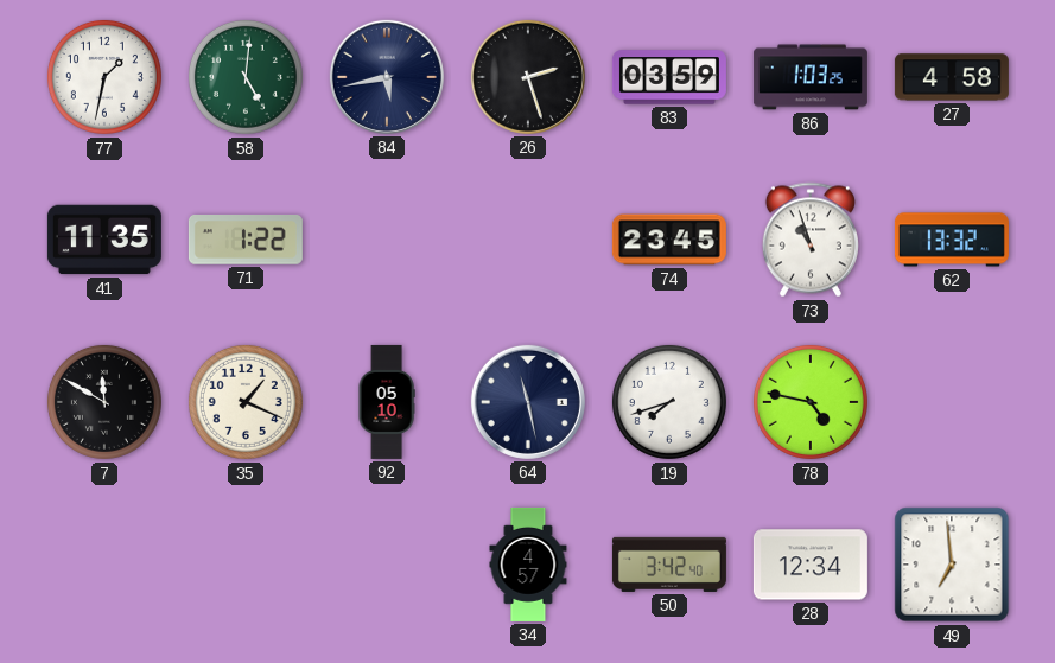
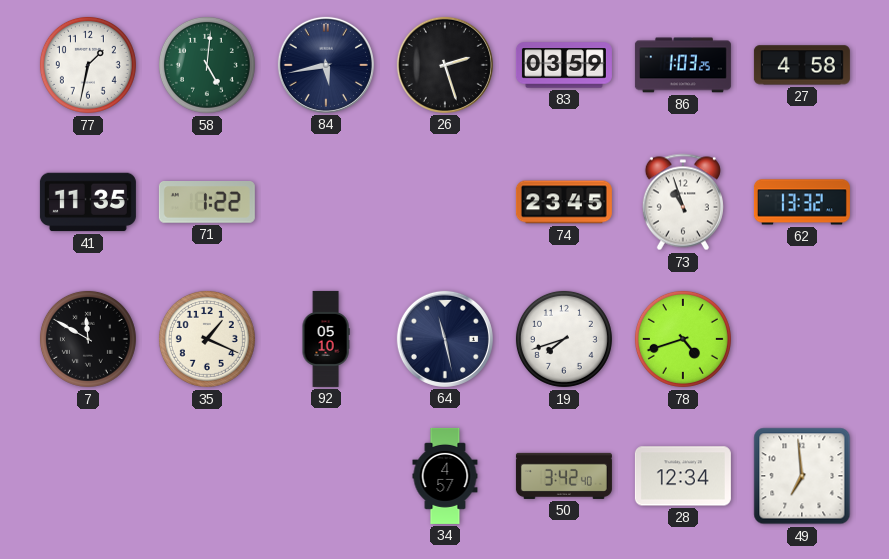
78: 4:47 -> 4:42 (683, 339)
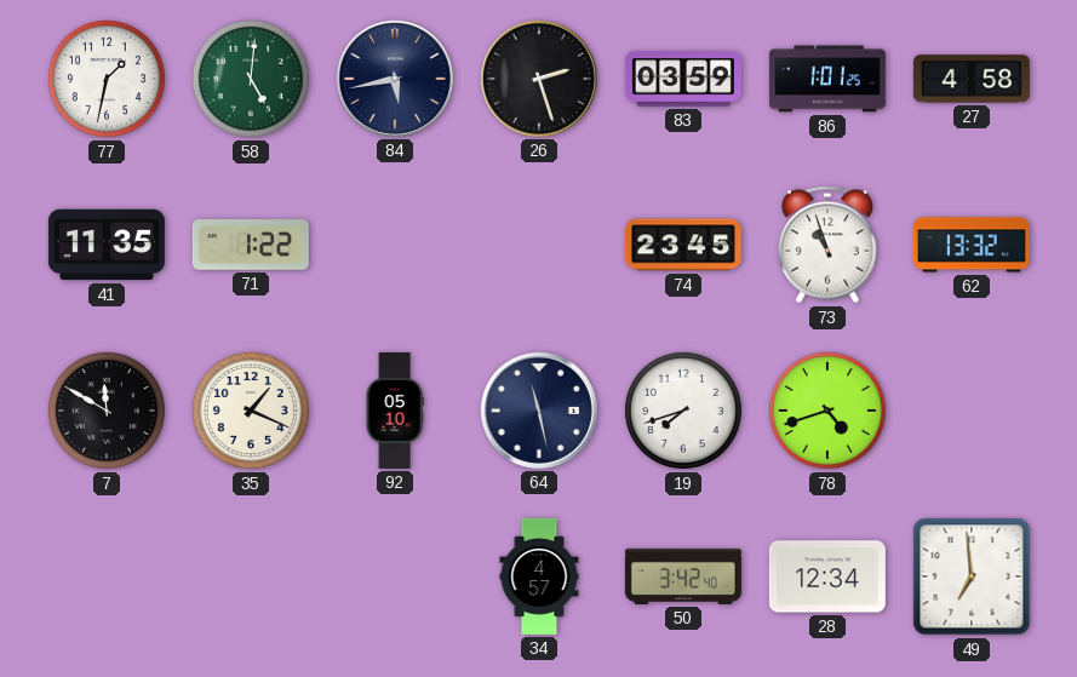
86: 1:03 -> 1:01 (827, 79)
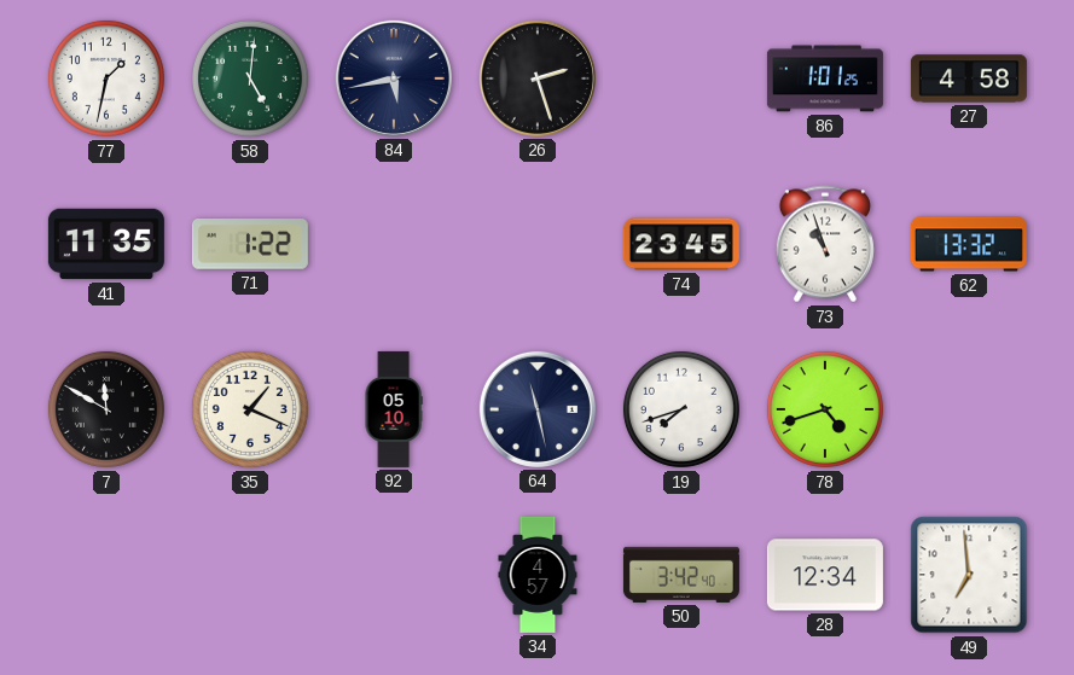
83: 03:59 -> none (683, 79)
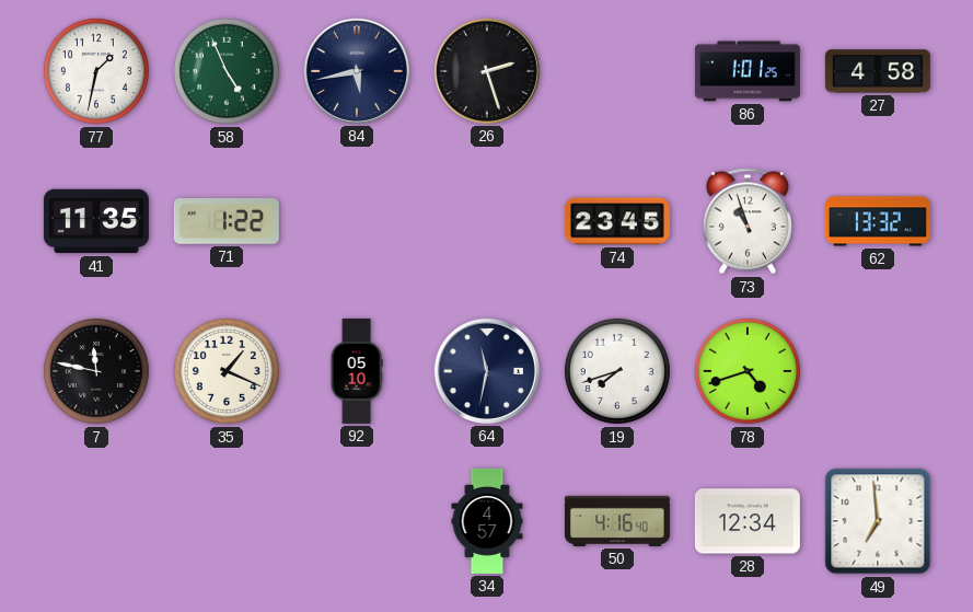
58: 5:01 -> 4:56 (227, 71)
7: 11:50 -> 11:47 (96, 371)
64: 11:28 -> 11:32 (487, 371)
50: 3:42 -> 4:16 (617, 521)
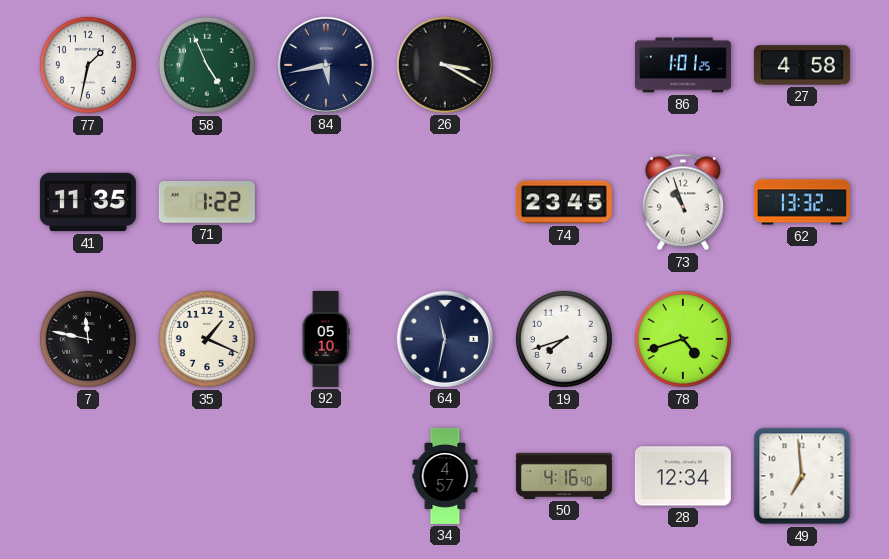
26: 2:27 -> 3:20 (445, 65)
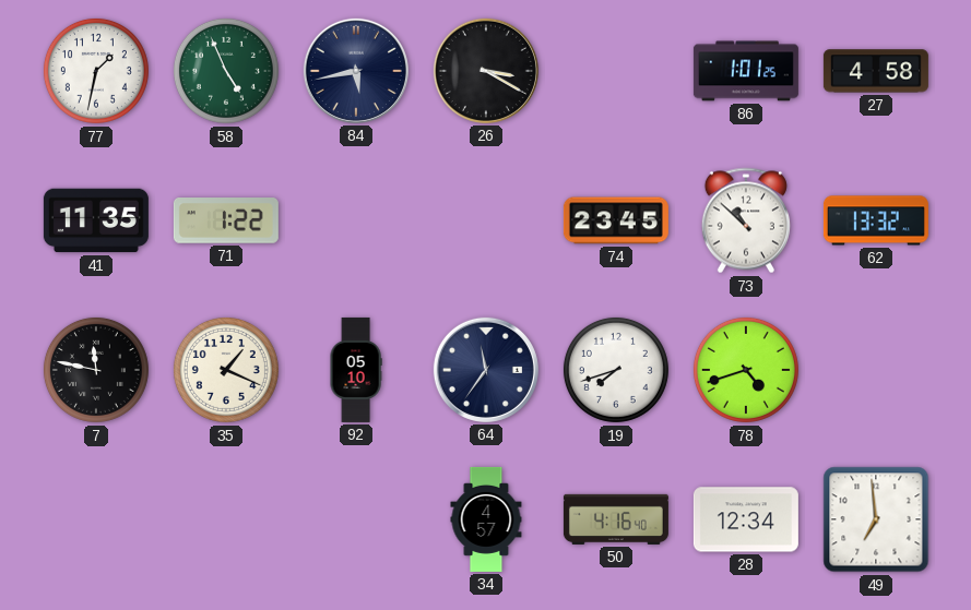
73: 10:57 -> 10:52 (746, 220)
64: 11:32 -> 11:36 (486, 370)
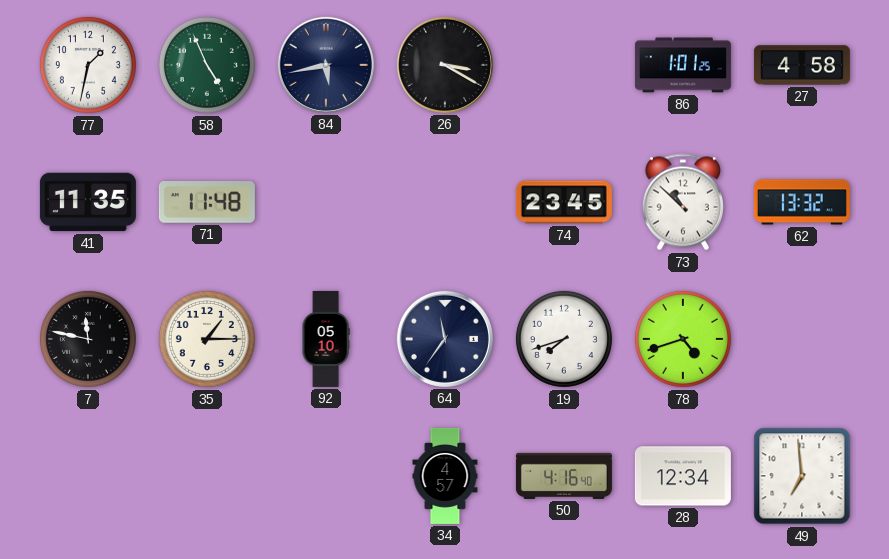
71: 1:22 -> 11:48 (207, 203)
35: 1:19 -> 1:15 (207, 339)
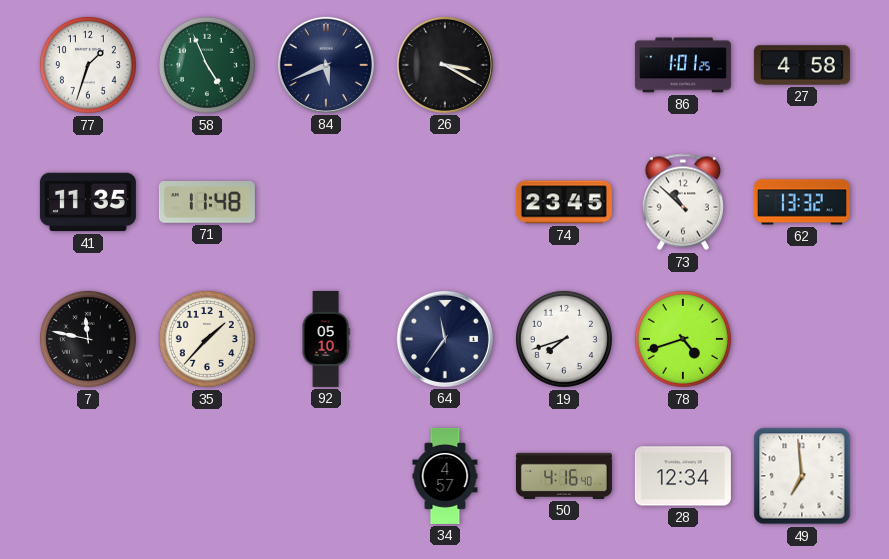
77: 1:32 -> 1:33 (88, 65)
84: 5:43 -> 5:41 (326, 65)
35: 1:15 -> 1:37 (207, 339)
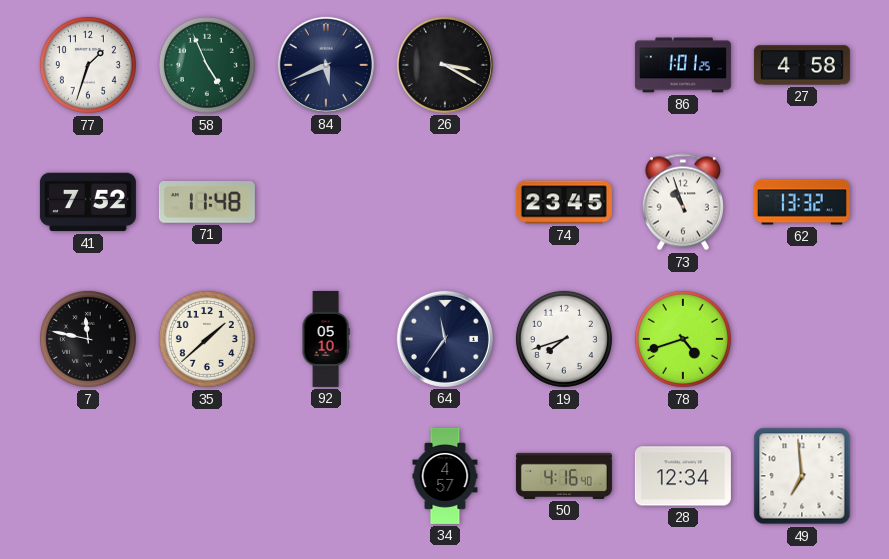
41: 11:35 -> 7:52 (88, 202)
73: 10:52 -> 10:57 (683, 202)
35: 1:37 -> 1:38 (207, 339)
